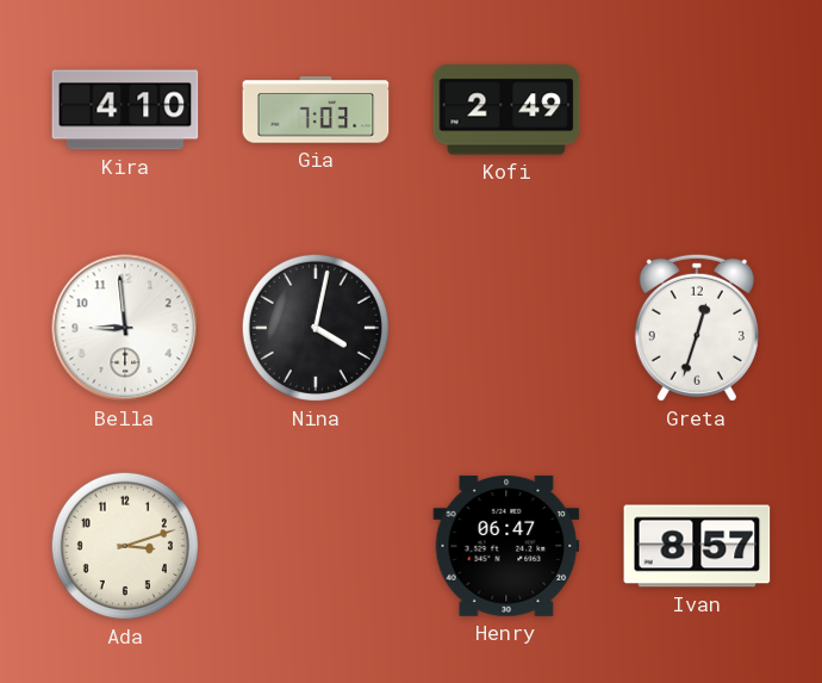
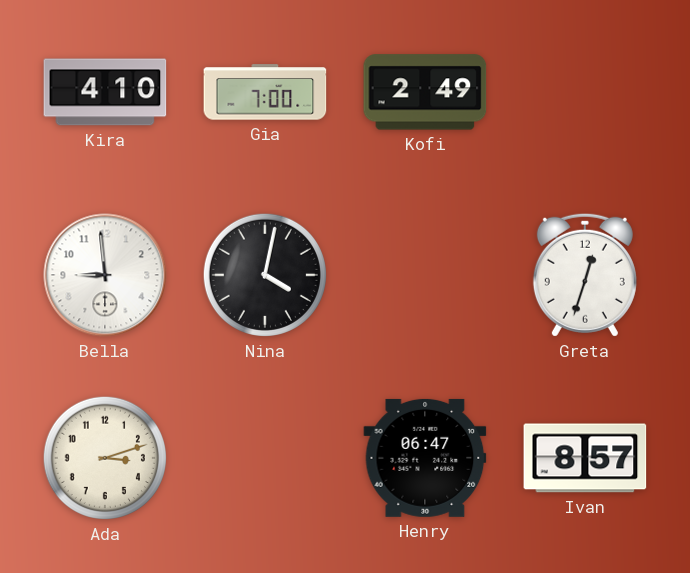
Gia: 7:03 -> 7:00 (265, 92)
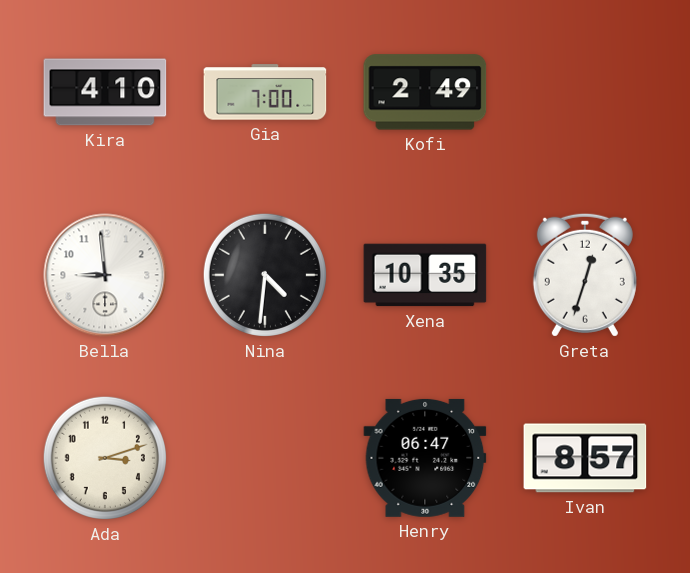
Nina: 4:02 -> 4:31 (265, 275)
Xena: none -> 10:35 (425, 275)
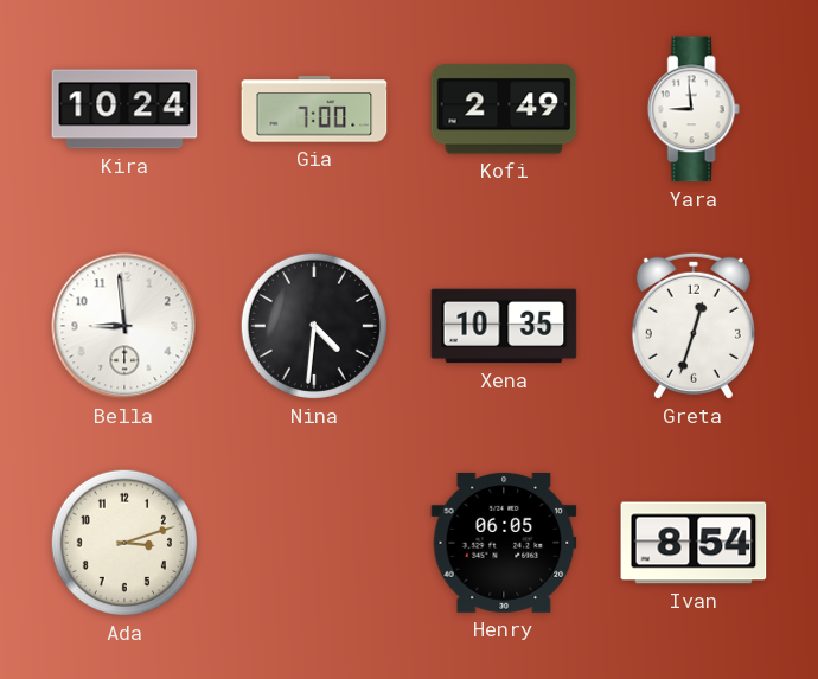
Kira: 4:10 -> 10:24 (124, 109)
Yara: none -> 8:59 (694, 109)
Henry: 06:47 -> 06:05 (504, 543)
Ivan: 8:57 -> 8:54 (694, 543)
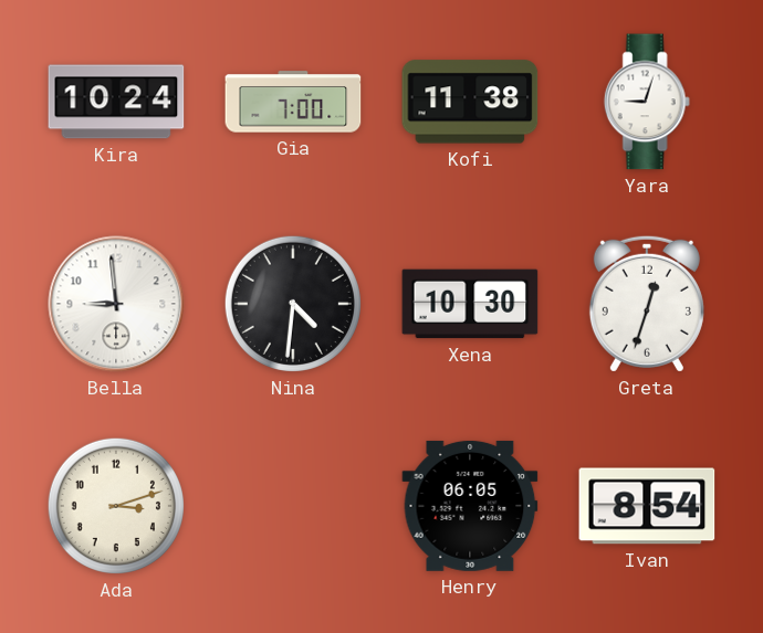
Kofi: 2:49 -> 11:38 (470, 102)
Yara: 8:59 -> 9:03 (647, 102)
Xena: 10:35 -> 10:30 (470, 304)
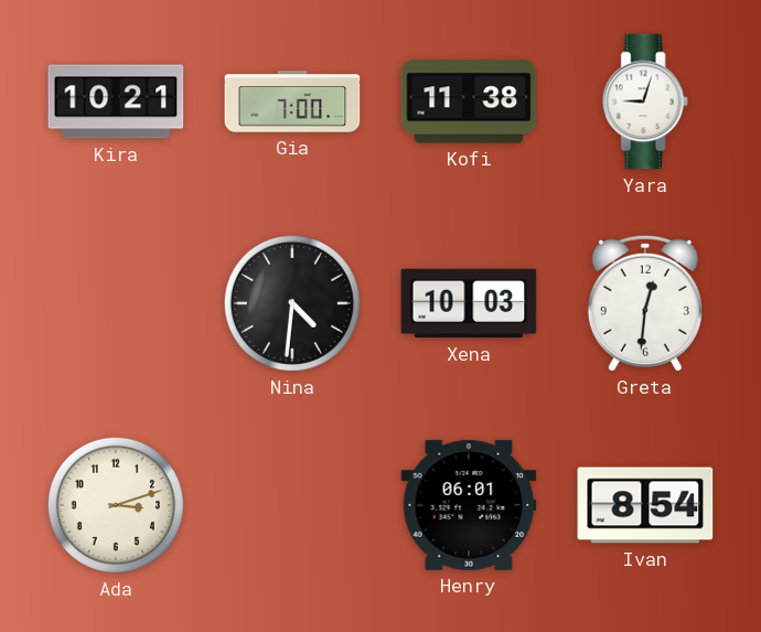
Kira: 10:24 -> 10:21 (116, 101)
Bella: 8:59 -> none (116, 304)
Xena: 10:30 -> 10:03 (469, 303)
Greta: 12:33 -> 12:31 (645, 303)
Henry: 06:05 -> 06:01 (469, 505)
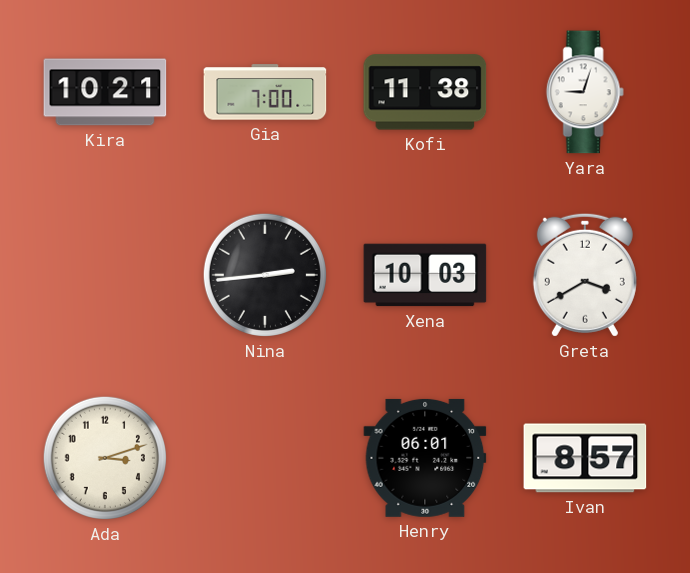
Nina: 4:31 -> 2:44 (265, 275)
Greta: 12:31 -> 3:40 (585, 275)
Ivan: 8:54 -> 8:57 (585, 458)
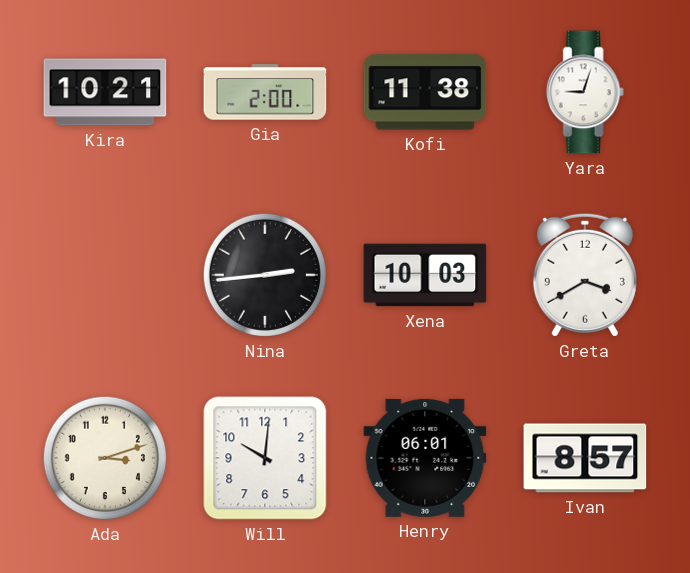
Gia: 7:00 -> 2:00 (265, 92)
Will: none -> 10:01 (265, 458)
